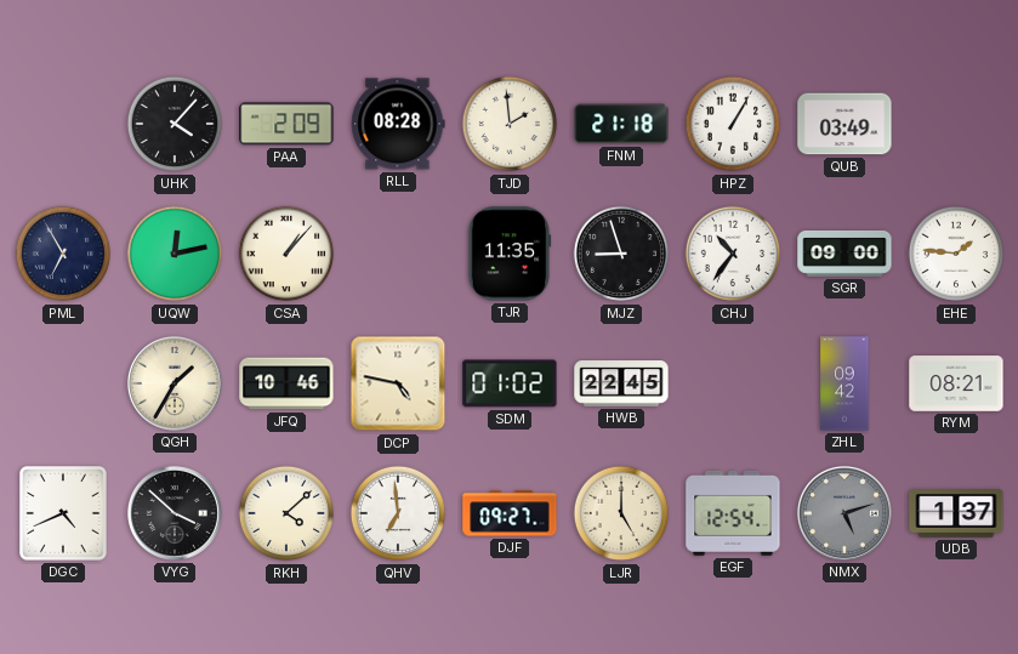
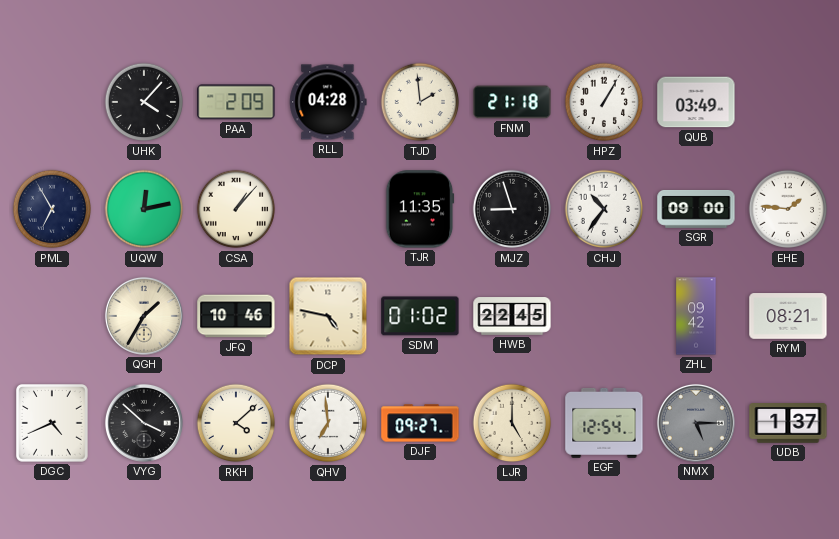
RLL: 08:28 -> 04:28 (328, 102)
NMX: 5:12 -> 5:15 (696, 423)
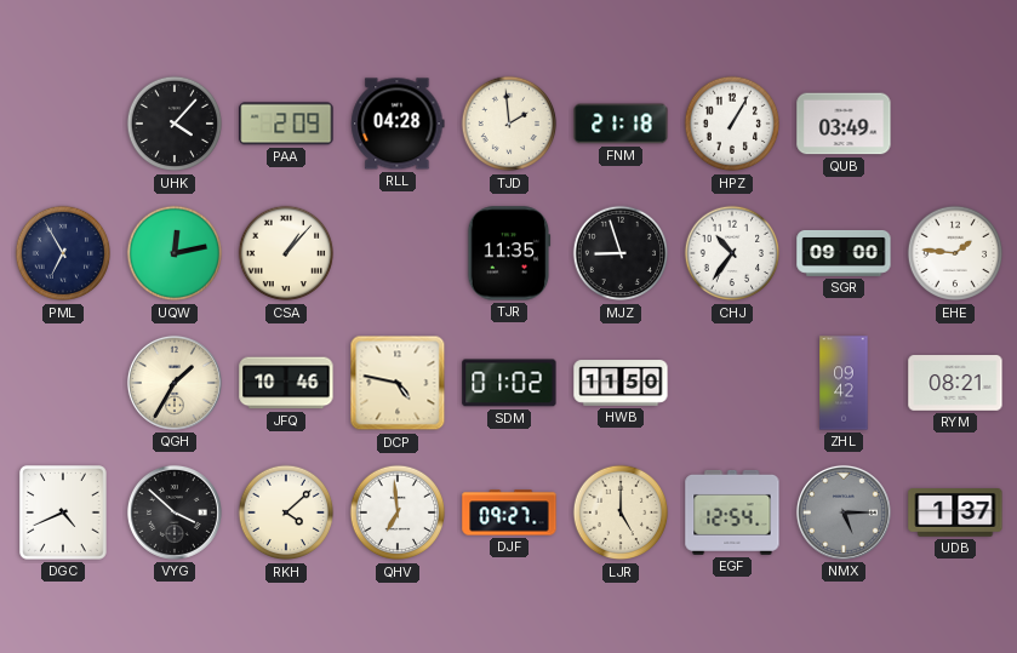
HWB: 22:45 -> 11:50 (621, 383)
